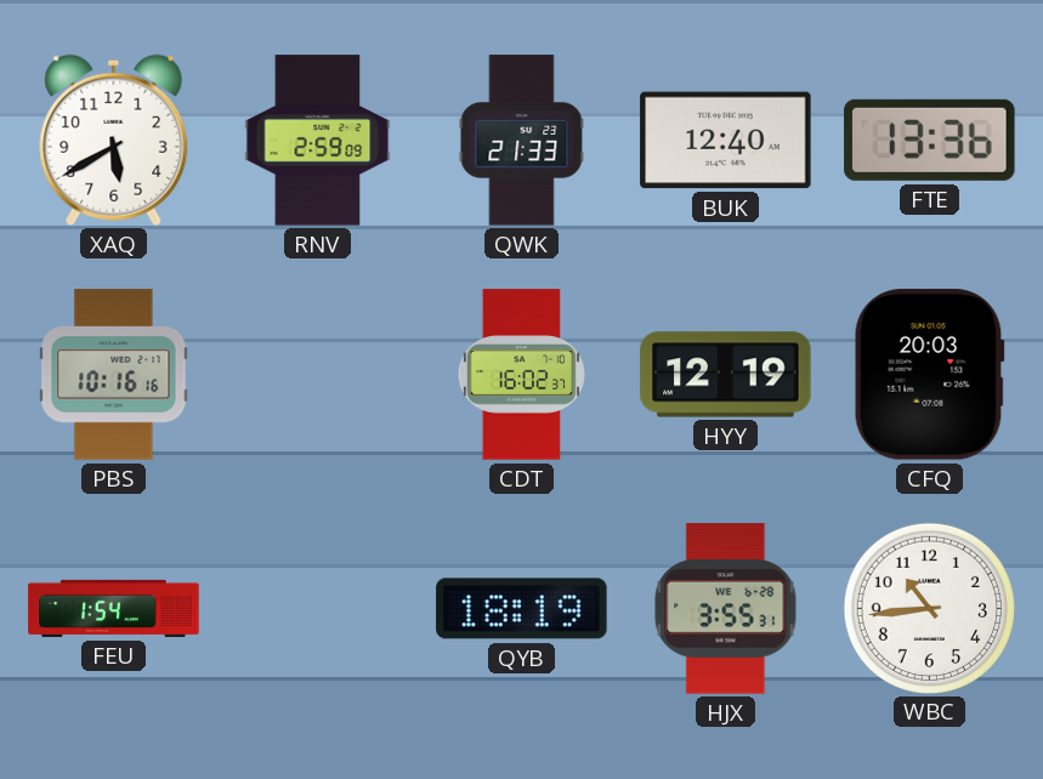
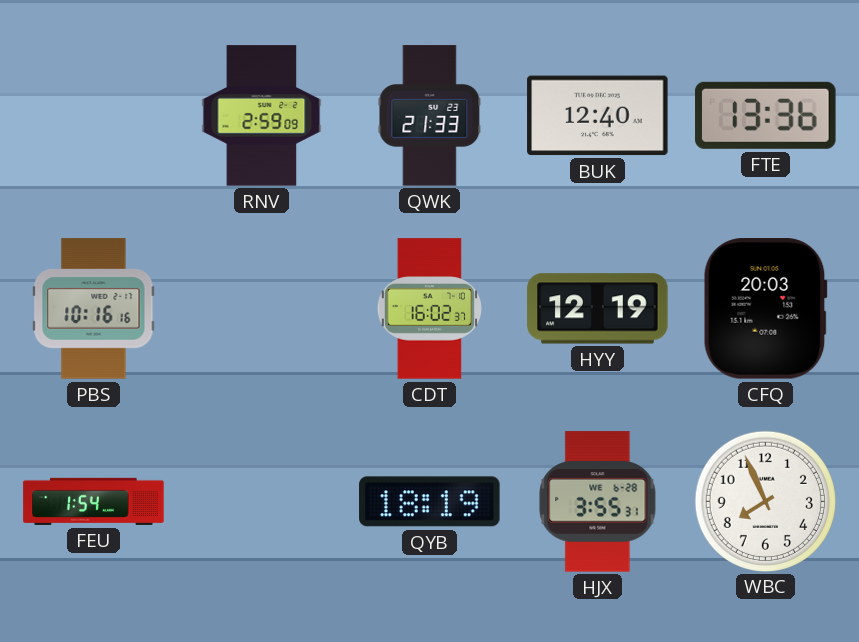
XAQ: 5:40 -> none (114, 140)
WBC: 10:44 -> 7:56 (765, 501)
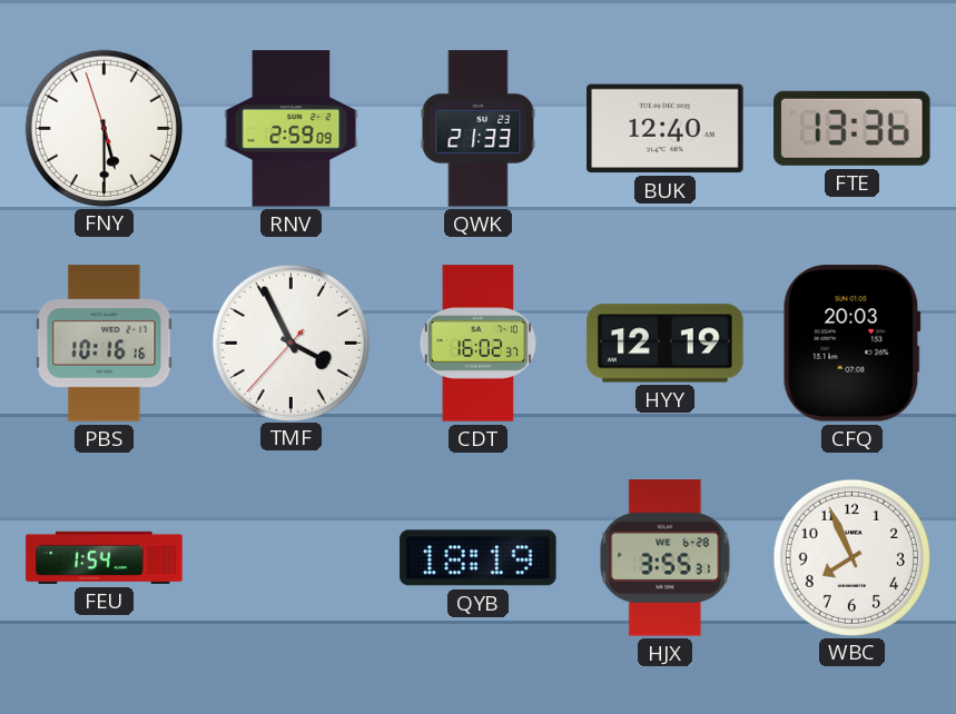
FNY: none -> 5:29 (104, 128)
TMF: none -> 3:55 (290, 343)
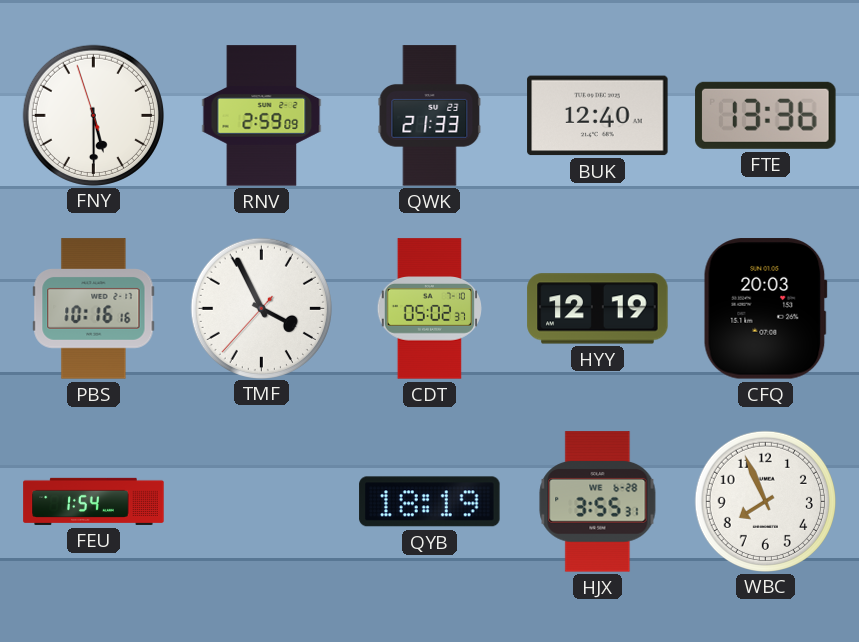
CDT: 16:02 -> 05:02 (429, 309)
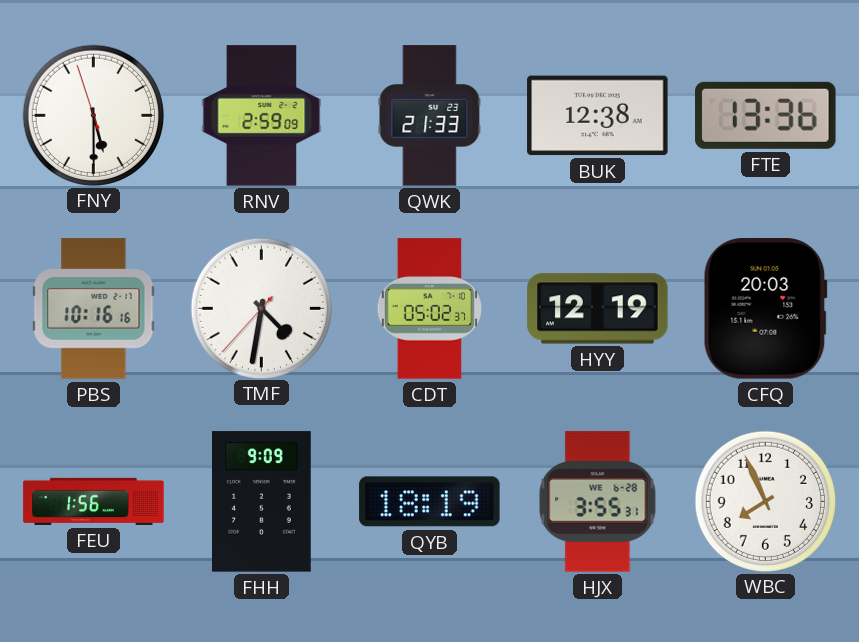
BUK: 12:40 -> 12:38 (598, 116)
TMF: 3:55 -> 4:31 (261, 308)
FEU: 1:54 -> 1:56 (94, 501)
FHH: none -> 9:09 (262, 502)
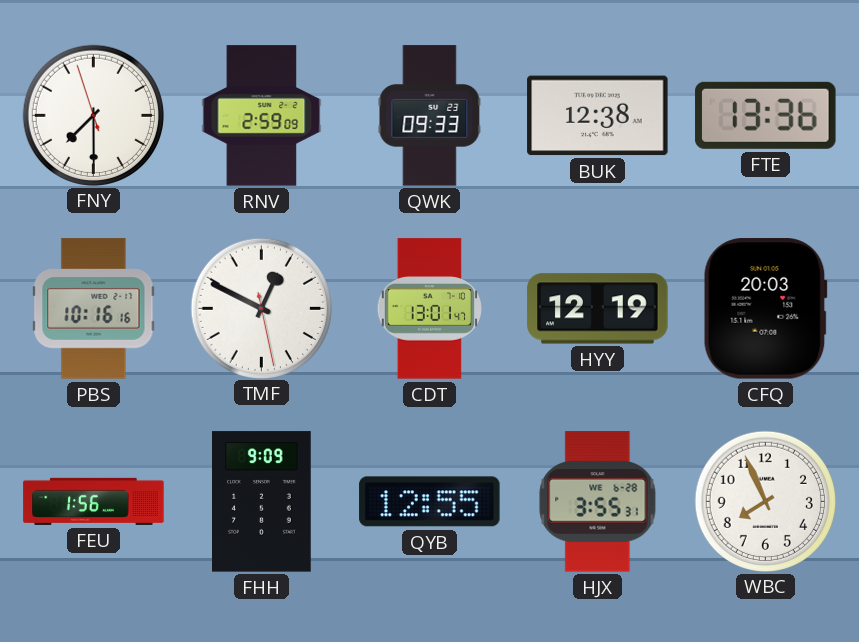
FNY: 5:29 -> 7:29 (93, 115)
QWK: 21:33 -> 09:33 (430, 116)
TMF: 4:31 -> 12:49 (261, 308)
CDT: 05:02 -> 13:01 (429, 309)
QYB: 18:19 -> 12:55 (430, 502)
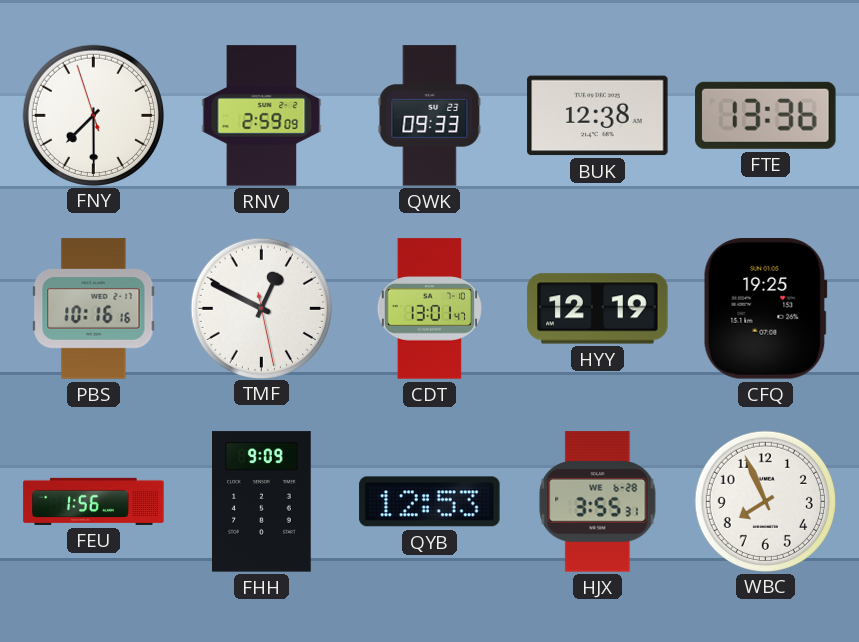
CFQ: 20:03 -> 19:25 (765, 309)
QYB: 12:55 -> 12:53 (430, 502)
